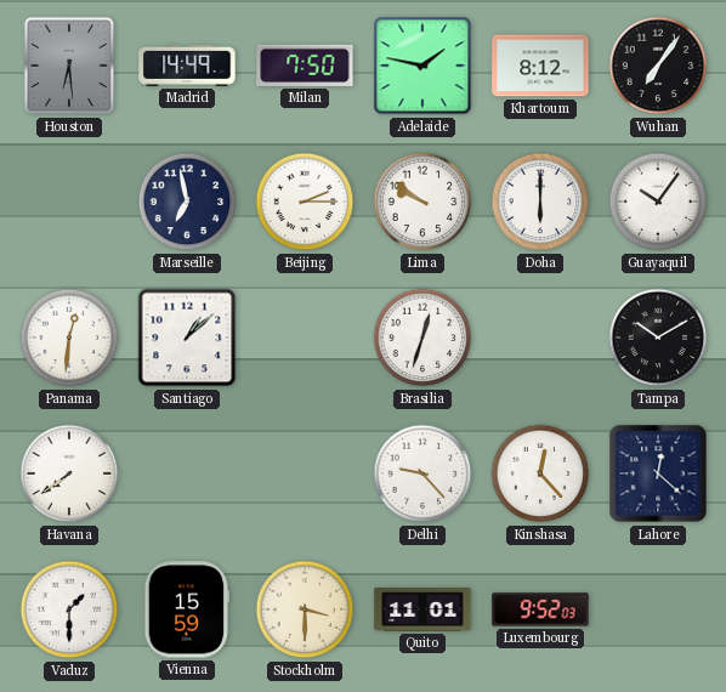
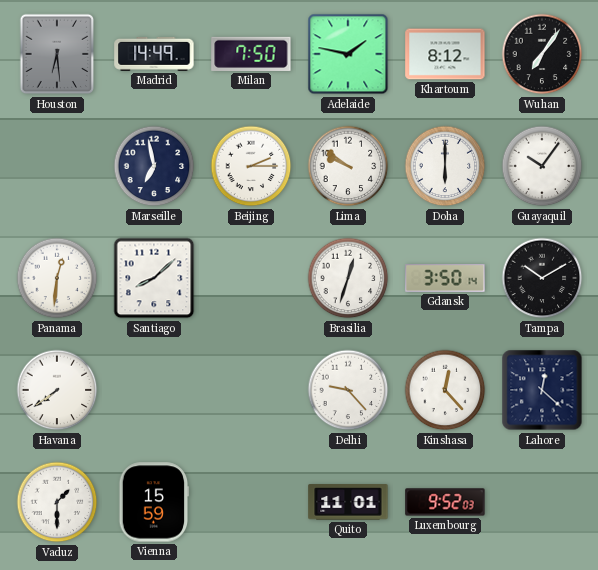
Santiago: 1:08 -> 8:08 (154, 278)
Gdansk: none -> 3:50 (445, 278)
Stockholm: 3:30 -> none (305, 609)
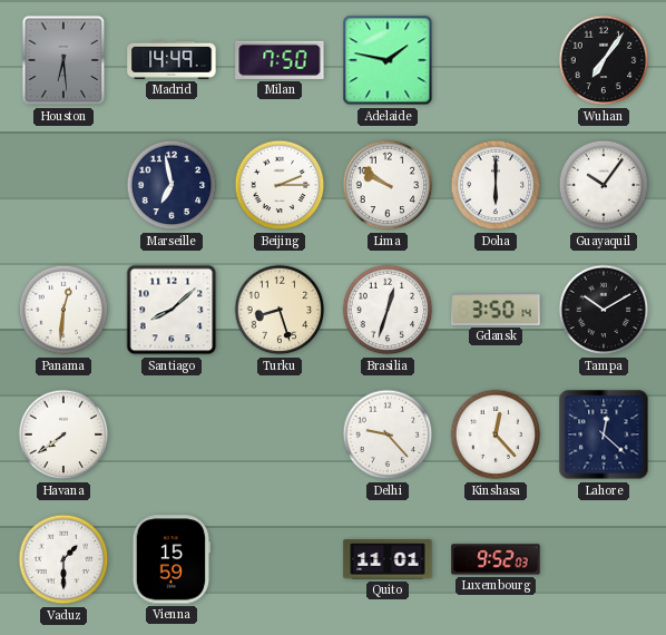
Khartoum: 8:12 -> none (445, 54)
Turku: none -> 8:27 (280, 310)
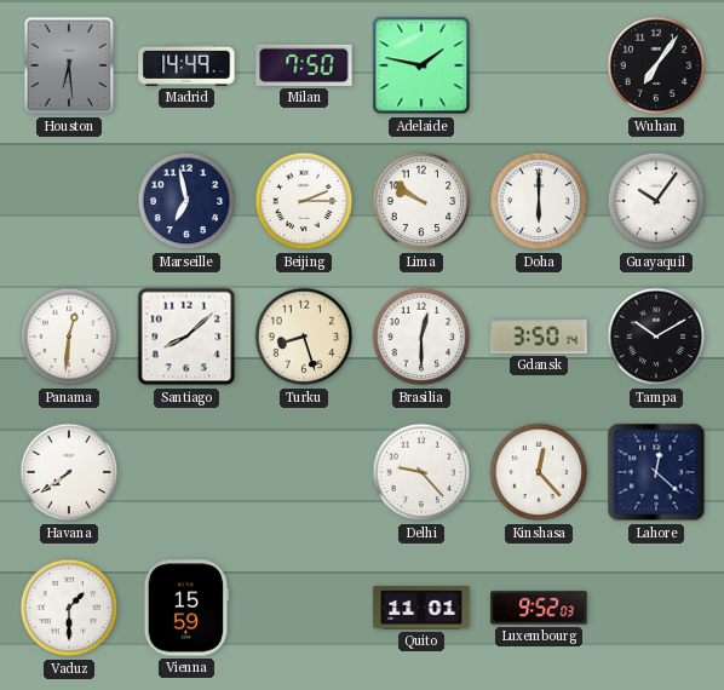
Brasilia: 12:33 -> 12:30 (421, 337)
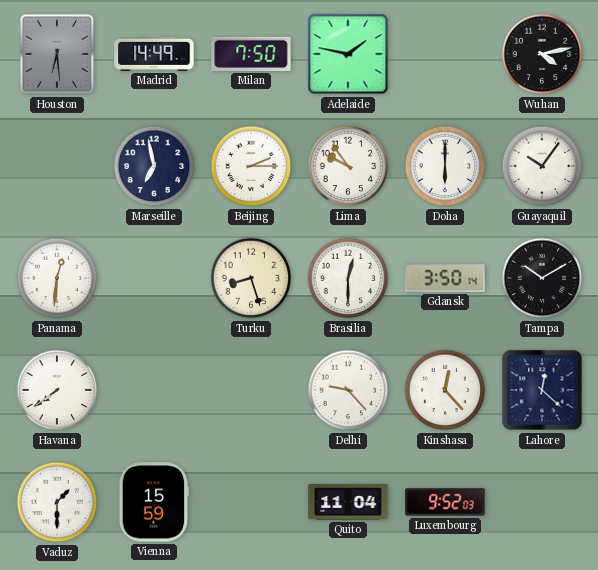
Wuhan: 7:06 -> 4:13 (542, 54)
Lima: 9:51 -> 9:54 (348, 166)
Santiago: 8:08 -> none (186, 337)
Quito: 11:01 -> 11:04 (348, 502)
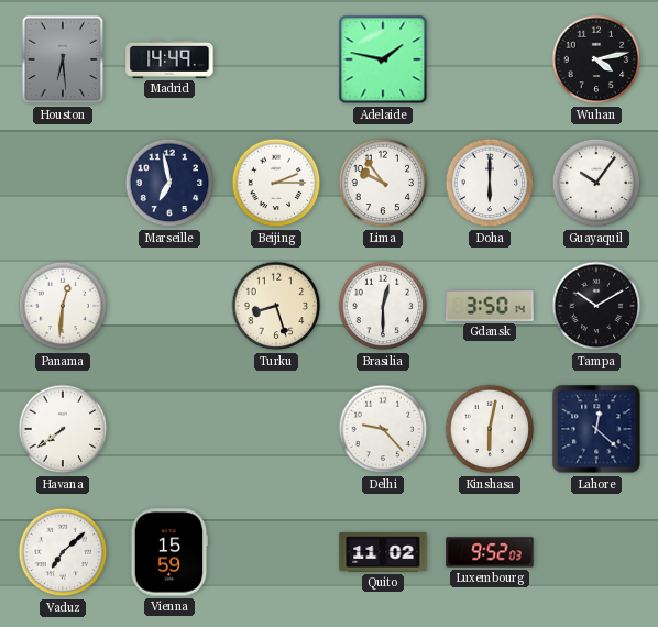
Milan: 7:50 -> none (251, 54)
Kinshasa: 12:23 -> 6:02 (490, 429)
Vaduz: 1:30 -> 7:08 (63, 552)
Quito: 11:04 -> 11:02 (383, 552)
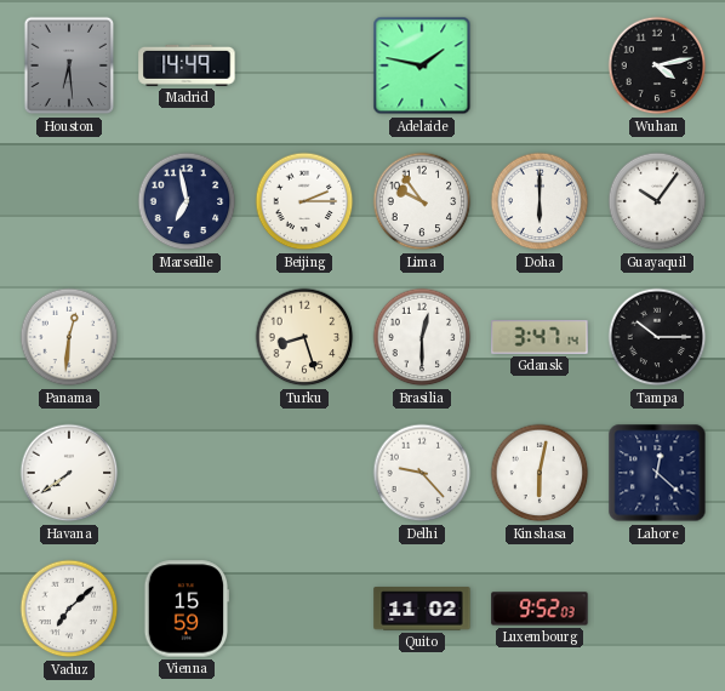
Gdansk: 3:50 -> 3:47 (540, 337)
Tampa: 10:10 -> 10:15 (657, 337)
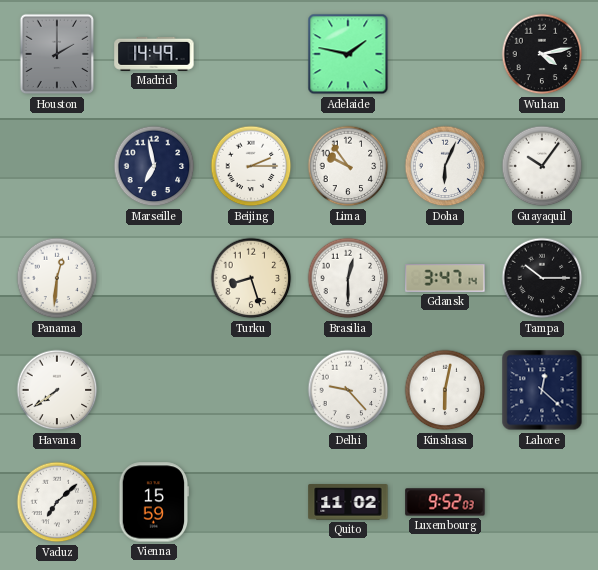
Houston: 6:29 -> 2:00 (57, 54)
Doha: 6:00 -> 6:04 (445, 166)
